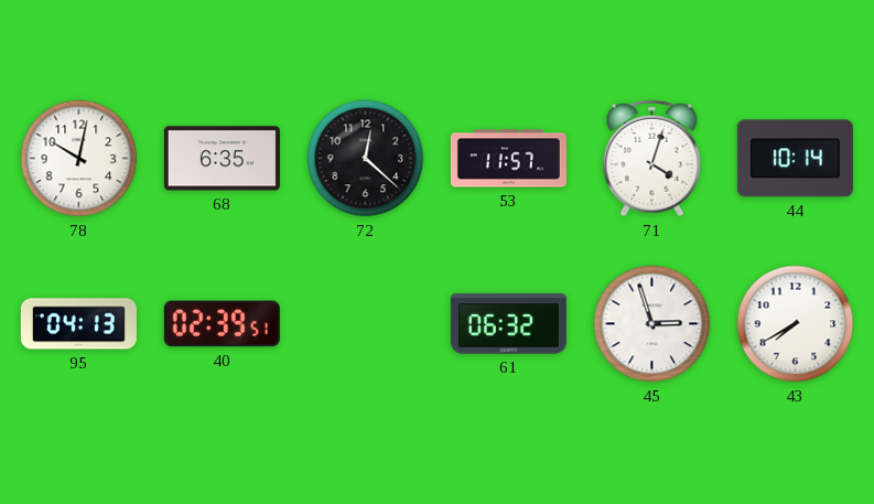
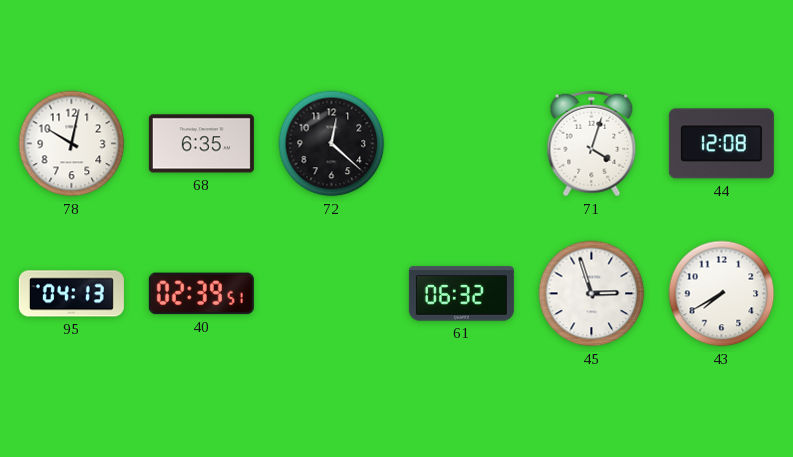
53: 11:57 -> none (508, 159)
44: 10:14 -> 12:08 (721, 144)
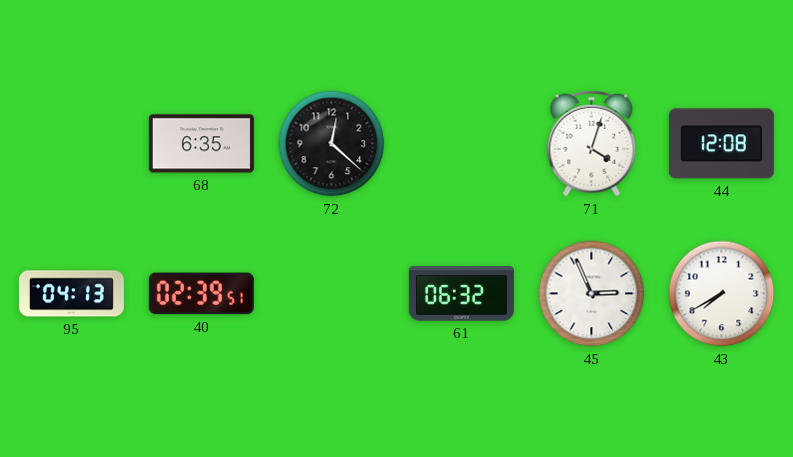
78: 10:02 -> none (72, 144)
45: 2:57 -> 2:56 (592, 294)
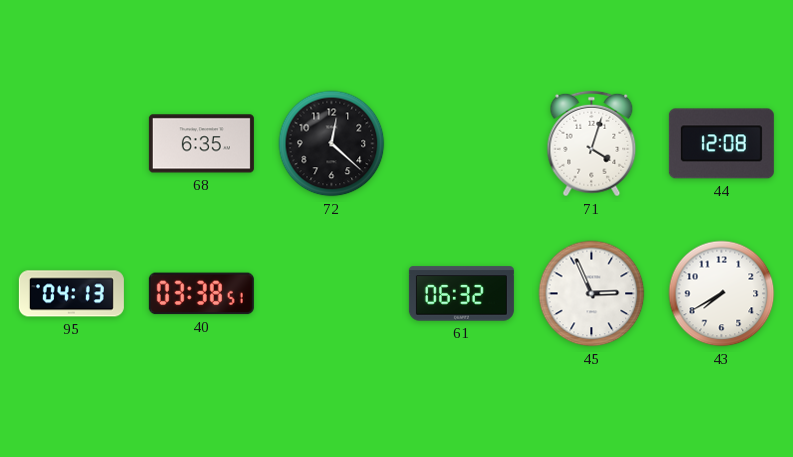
40: 02:39 -> 03:38 (201, 294)
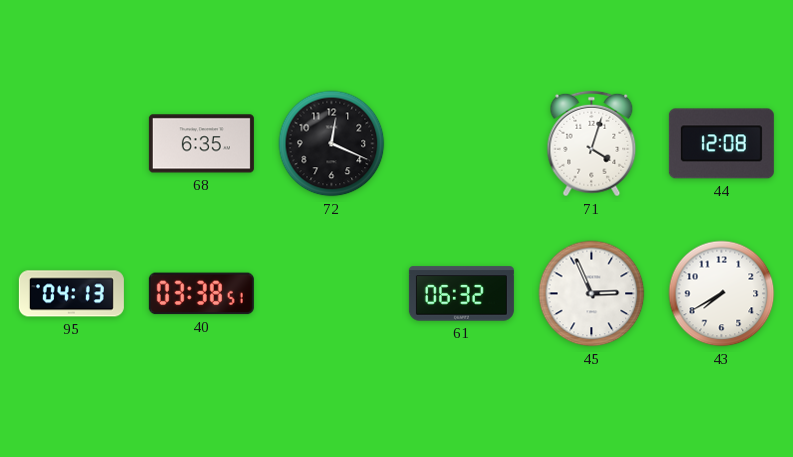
72: 12:22 -> 12:19 (332, 144)
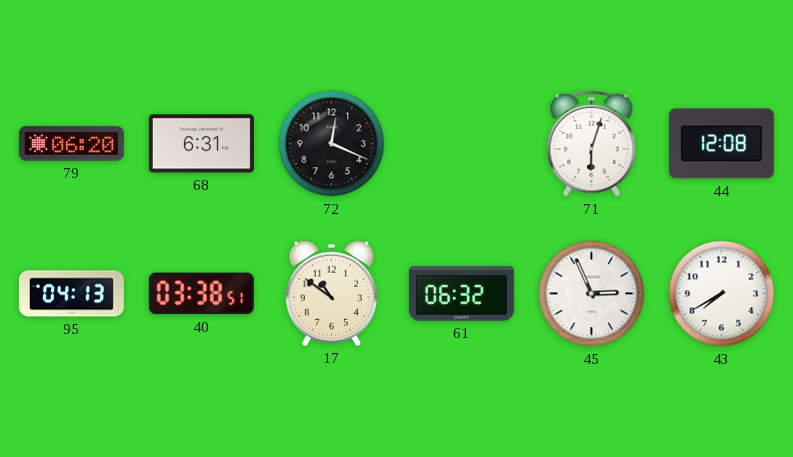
79: none -> 06:20 (71, 144)
68: 6:35 -> 6:31 (201, 144)
71: 4:03 -> 6:03 (592, 144)
17: none -> 10:51 (332, 293)
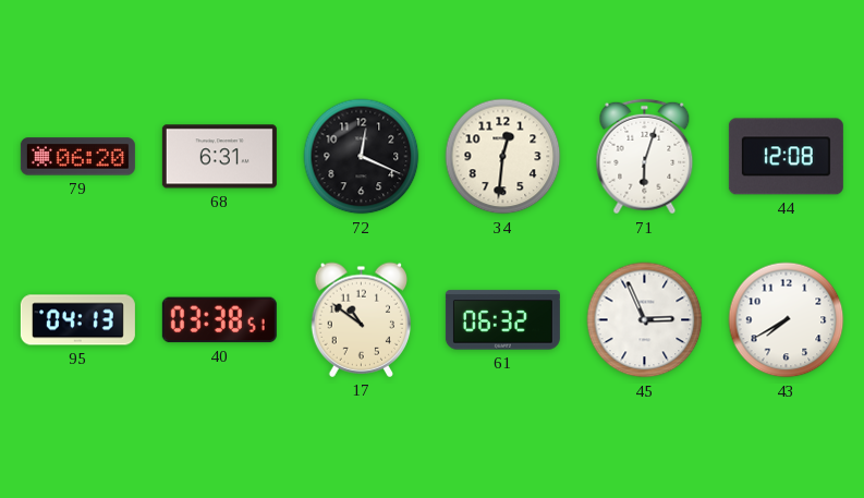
34: none -> 12:31 (503, 157)
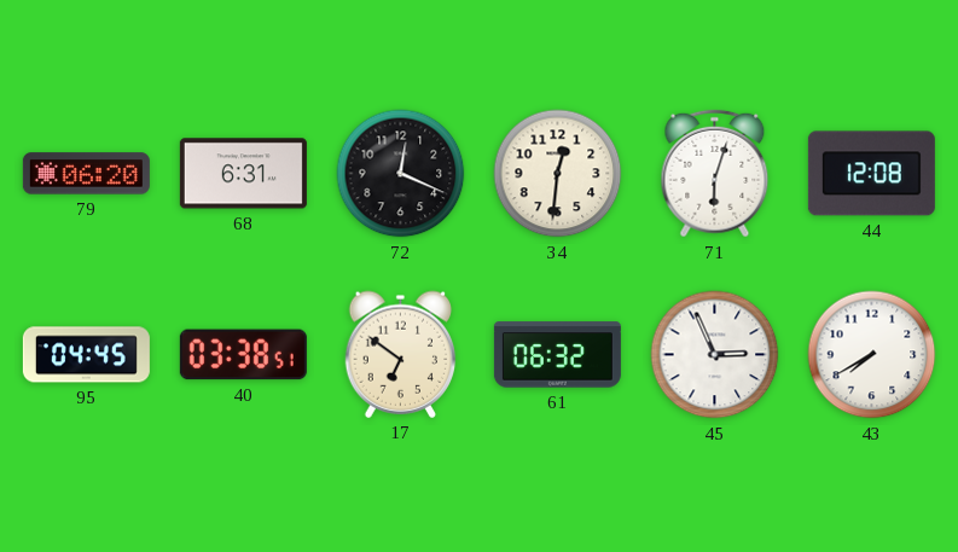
95: 04:13 -> 04:45 (86, 355)
17: 10:51 -> 6:51 (401, 354)
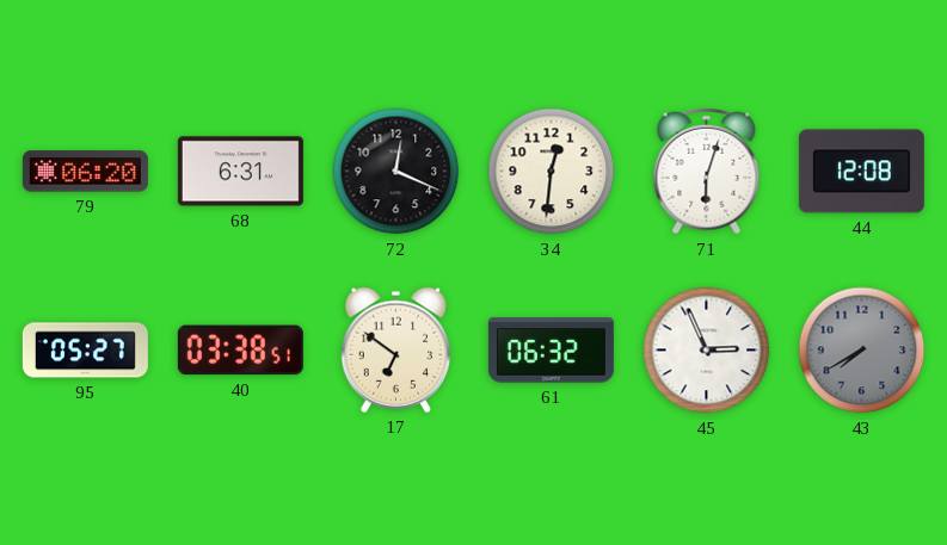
95: 04:45 -> 05:27 (85, 351)
43 dial: white -> grey (862, 351)
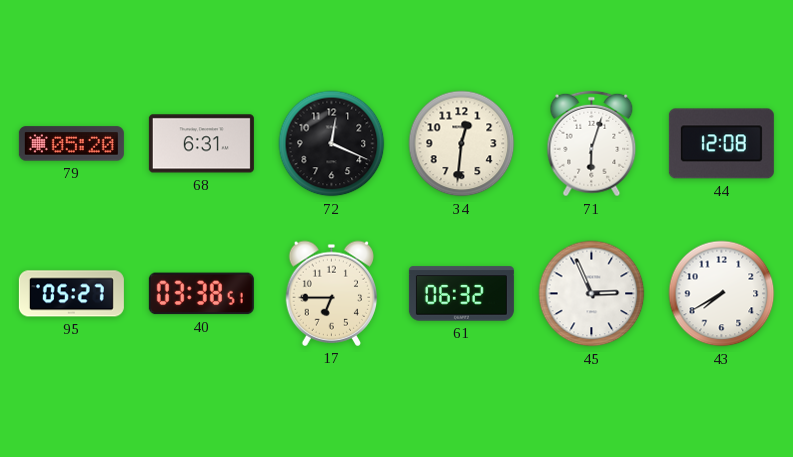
79: 06:20 -> 05:20 (71, 144)
17: 6:51 -> 6:45 (332, 293)
43 dial: grey -> white (722, 294)
